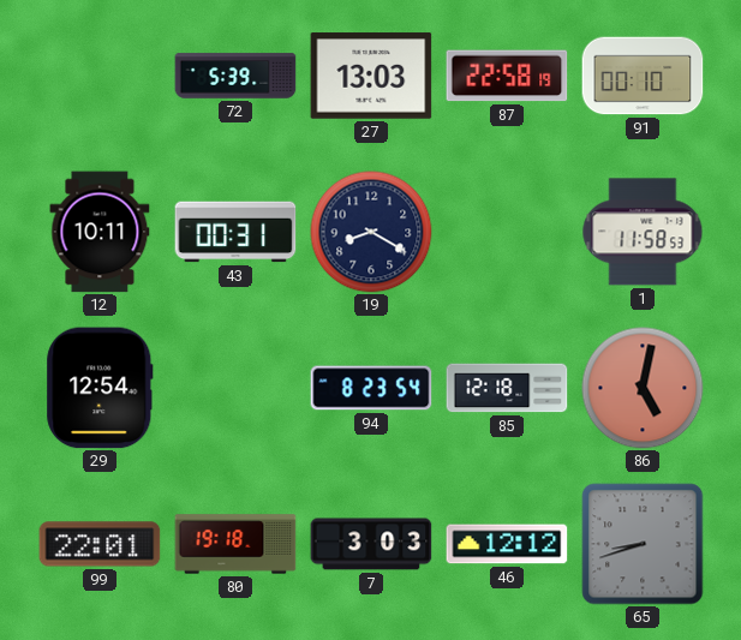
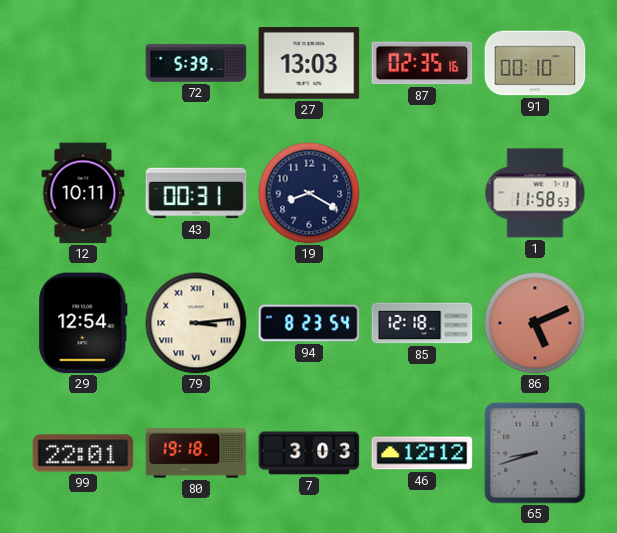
87: 22:58 -> 02:35 (422, 63)
79: none -> 3:14 (196, 323)
86: 5:02 -> 5:11 (535, 323)
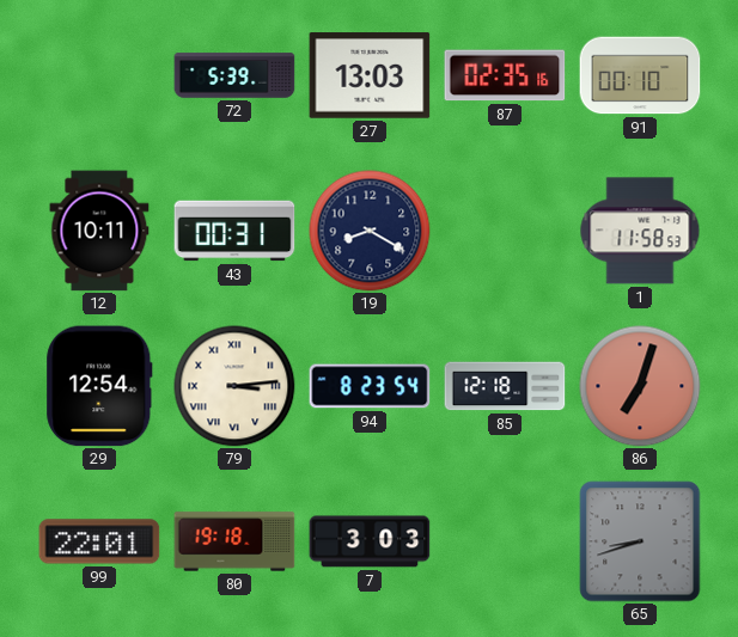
86: 5:11 -> 7:03 (640, 386)
46: 12:12 -> none (422, 453)
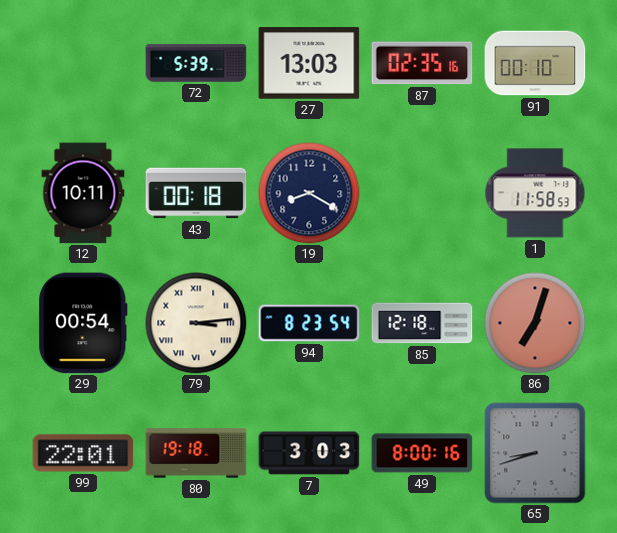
43: 00:31 -> 00:18 (196, 193)
29: 12:54 -> 00:54 (83, 323)
49: none -> 8:00 (422, 453)
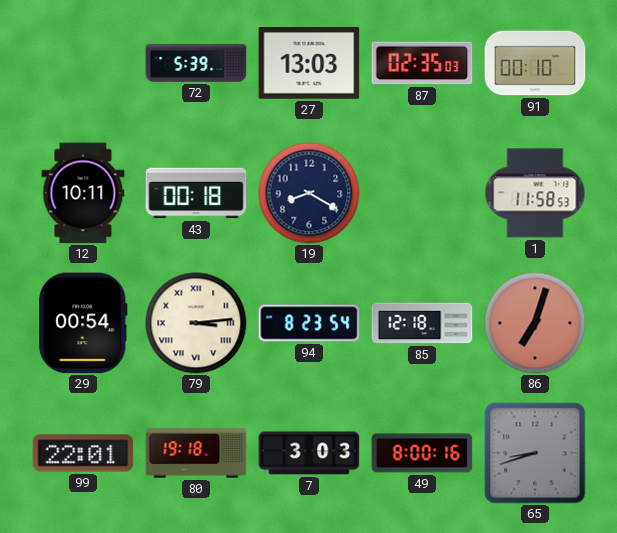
87: 02:35:16 -> 02:35:03 (422, 63)
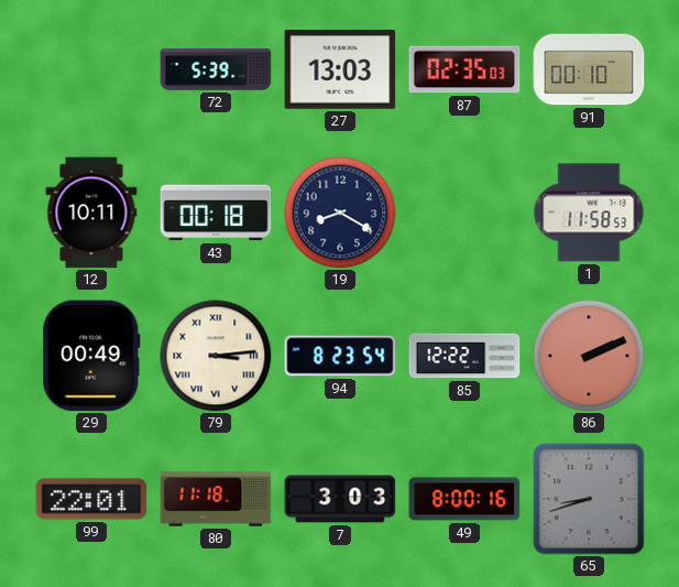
29: 00:54 -> 00:49 (91, 356)
85: 12:18 -> 12:22 (464, 356)
86: 7:03 -> 2:11 (589, 356)
80: 19:18 -> 11:18 (216, 499)
